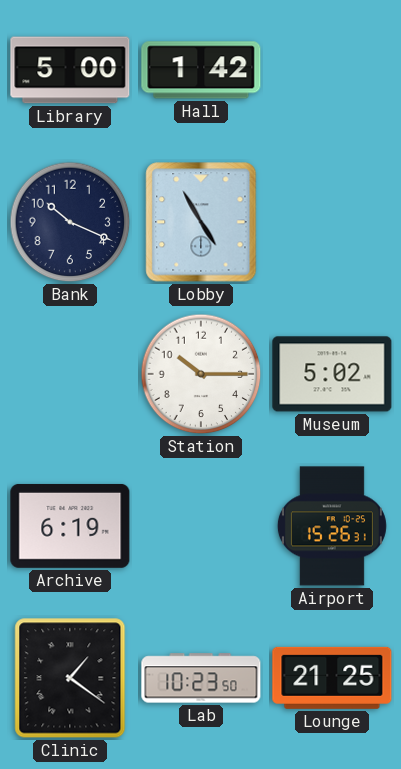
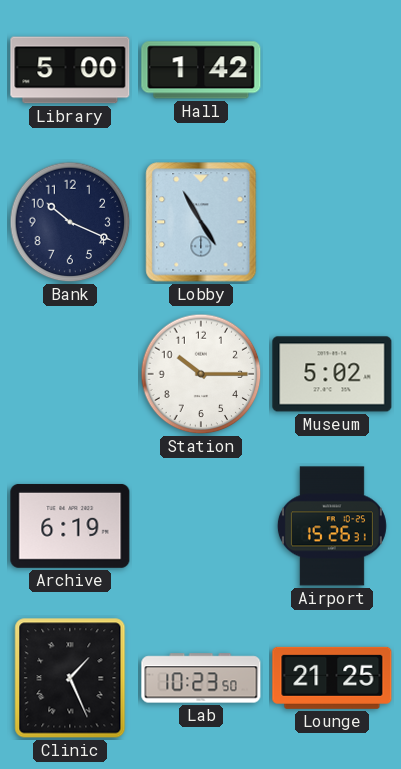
Clinic: 1:21 -> 1:26 (70, 678)
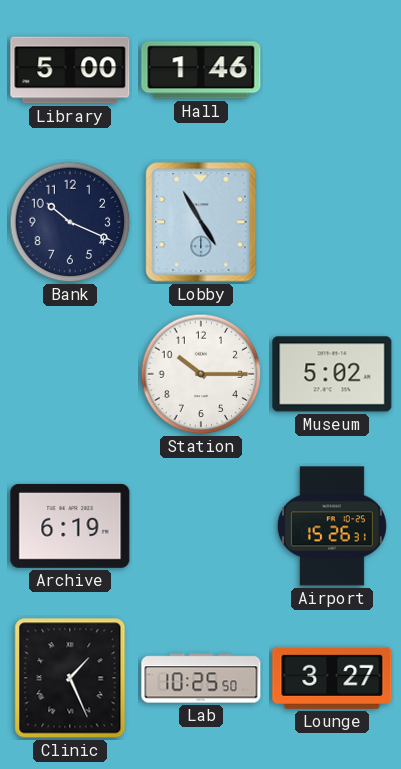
Hall: 1:42 -> 1:46 (201, 70)
Lab: 10:23 -> 10:25 (201, 678)
Lounge: 21:25 -> 3:27 (332, 678)
